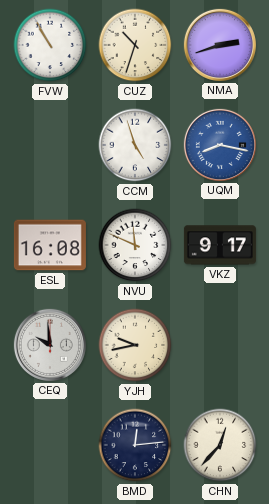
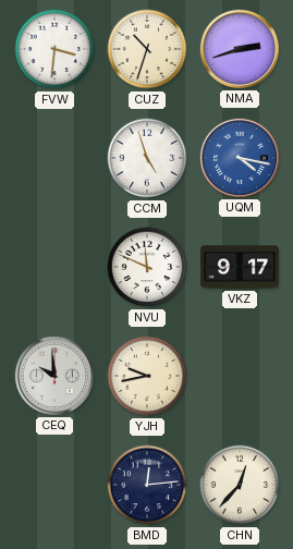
FVW: 10:55 -> 3:31 (54, 49)
UQM: 8:17 -> 4:17 (240, 158)
ESL: 16:08 -> none (50, 245)
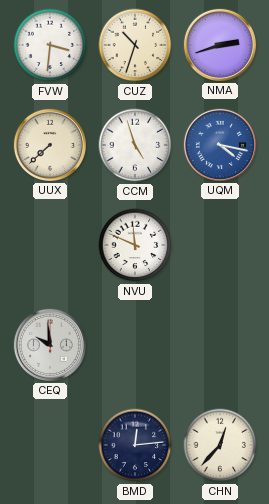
UUX: none -> 7:38 (50, 145)
VKZ: 9:17 -> none (240, 267)
YJH: 9:43 -> none (147, 376)
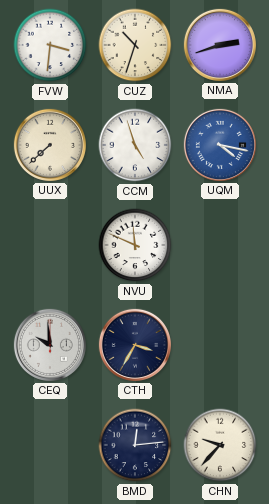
CTH: none -> 3:35 (135, 345)
CHN: 12:37 -> 9:37 (220, 445)
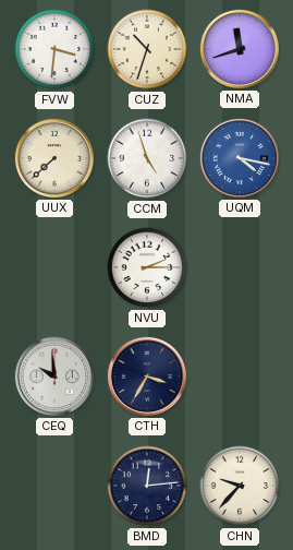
NMA: 2:42 -> 11:42 (240, 49)
NVU: 11:49 -> 2:15 (147, 267)
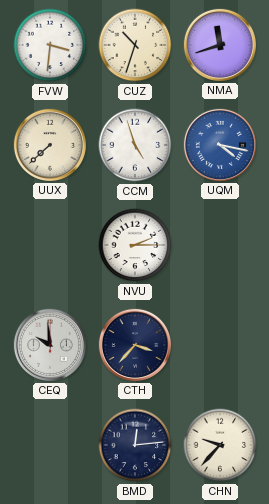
CTH: 3:35 -> 3:37 (135, 345)
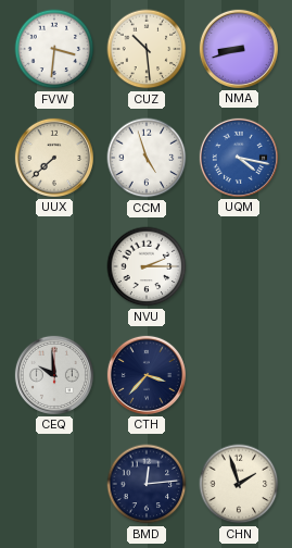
CUZ: 10:33 -> 10:29 (147, 49)
NMA: 11:42 -> 8:42 (239, 49)
CHN: 9:37 -> 1:57 (239, 484)
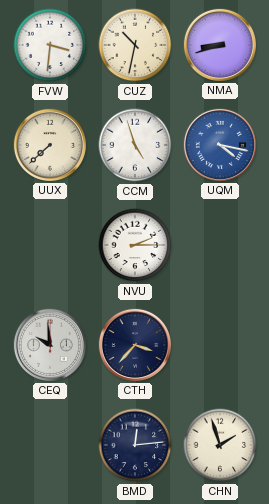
CUZ: 10:29 -> 10:32 (135, 45)
